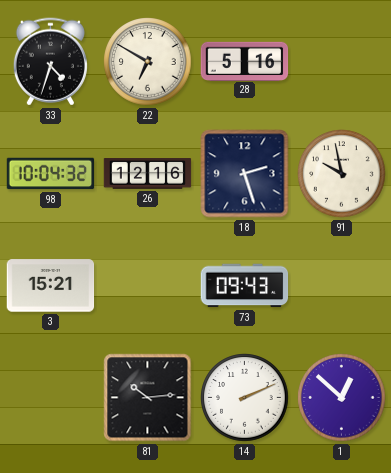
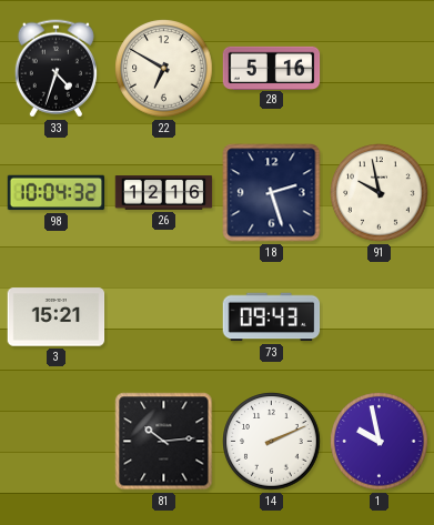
1: 12:52 -> 9:58 (380, 442)
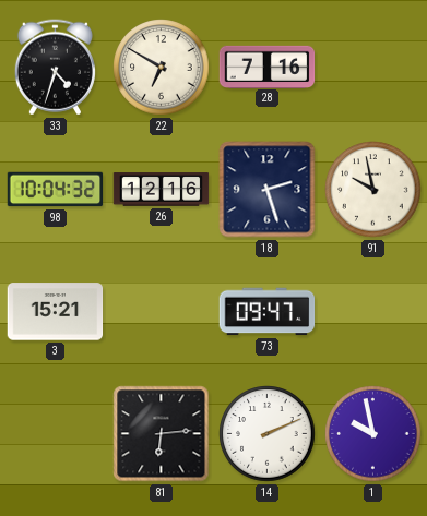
28: 5:16 -> 7:16 (268, 67)
73: 09:43 -> 09:47 (268, 312)
81: 10:14 -> 6:14 (162, 434)
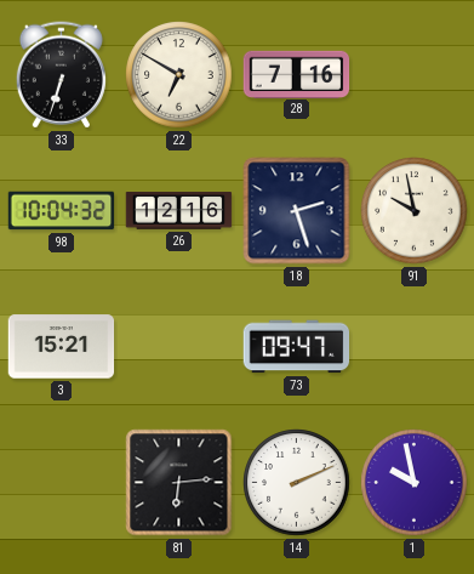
33: 4:33 -> 6:33 (61, 75)
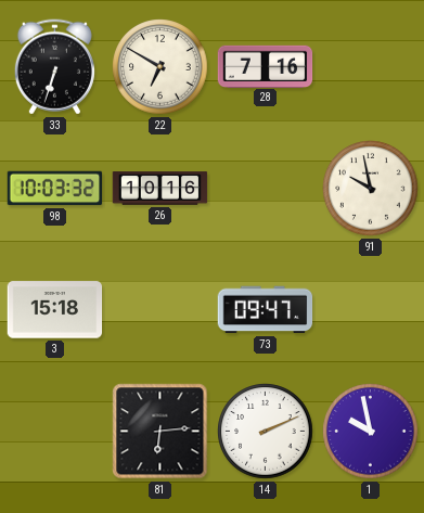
98: 10:04 -> 10:03 (55, 189)
26: 12:16 -> 10:16 (160, 189)
18: 2:27 -> none (297, 211)
3: 15:21 -> 15:18 (55, 310)
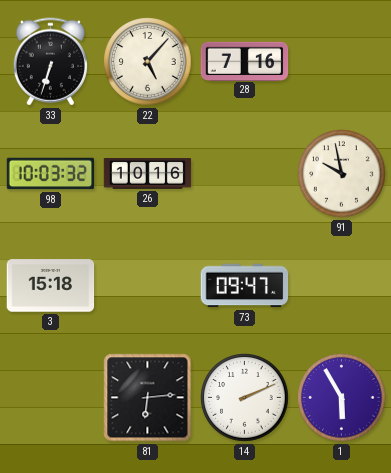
22: 6:50 -> 5:07 (148, 62)
1: 9:58 -> 5:55 (342, 398)
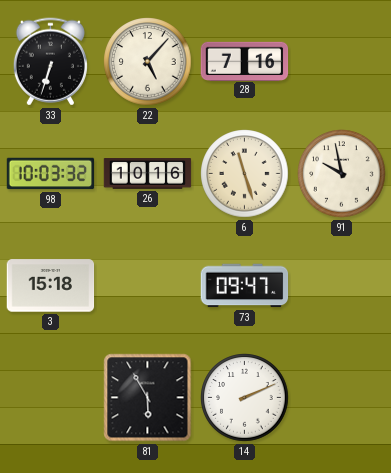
6: none -> 11:27 (245, 174)
81: 6:14 -> 5:55 (148, 398)
1: 5:55 -> none (342, 398)
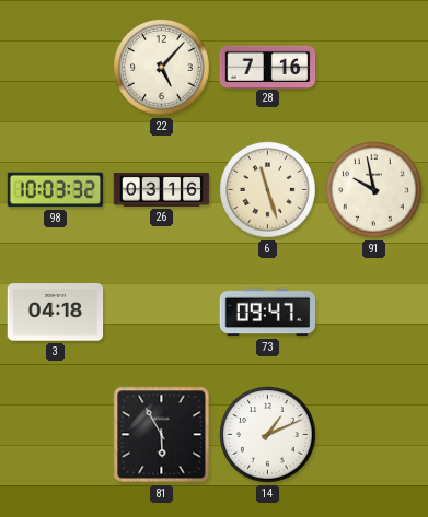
33: 6:33 -> none (50, 62)
26: 10:16 -> 03:16 (162, 190)
3: 15:18 -> 04:18 (56, 313)
14: 2:11 -> 1:11 (268, 435)
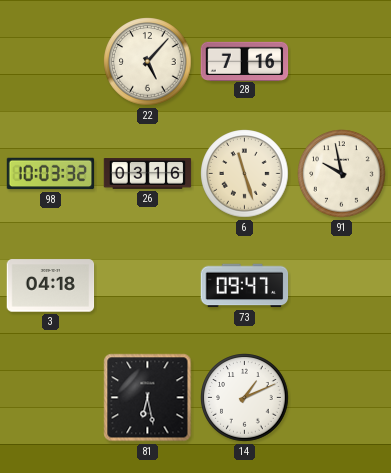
81: 5:55 -> 6:28 (148, 398)
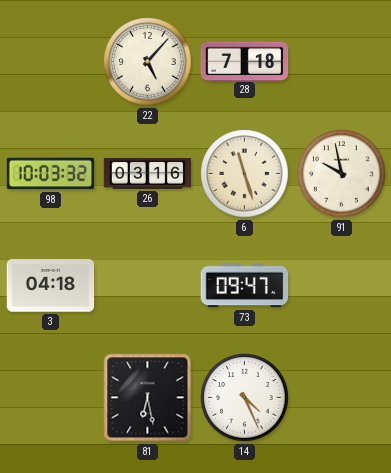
28: 7:16 -> 7:18 (245, 61)
14: 1:11 -> 4:26 (245, 398)
